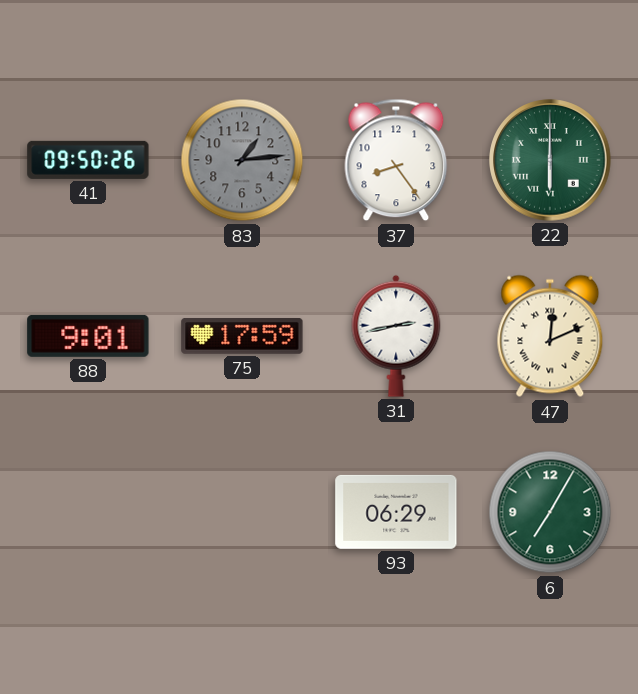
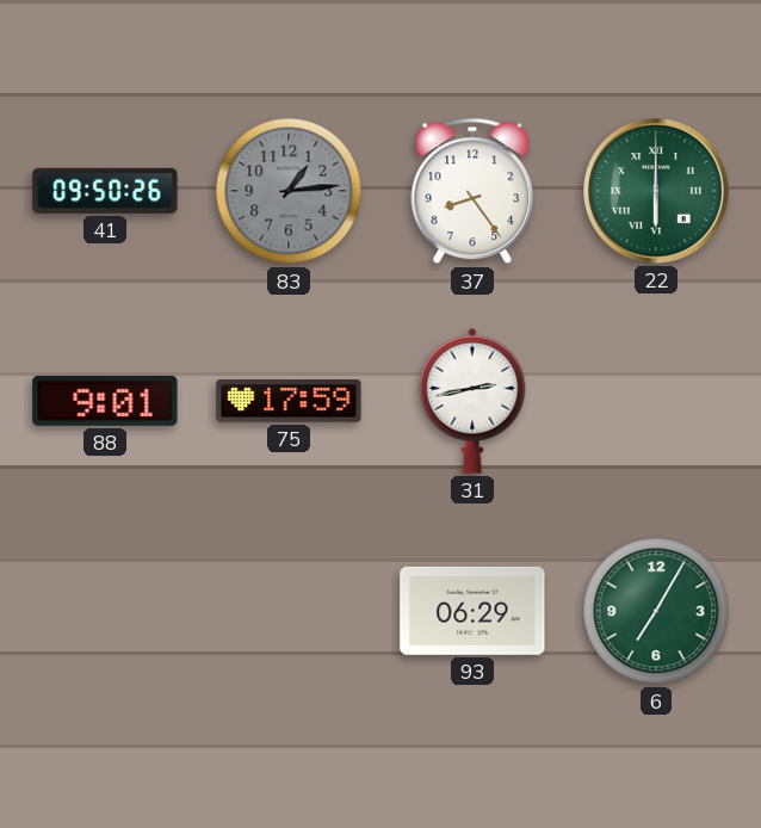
47: 12:11 -> none (550, 336)
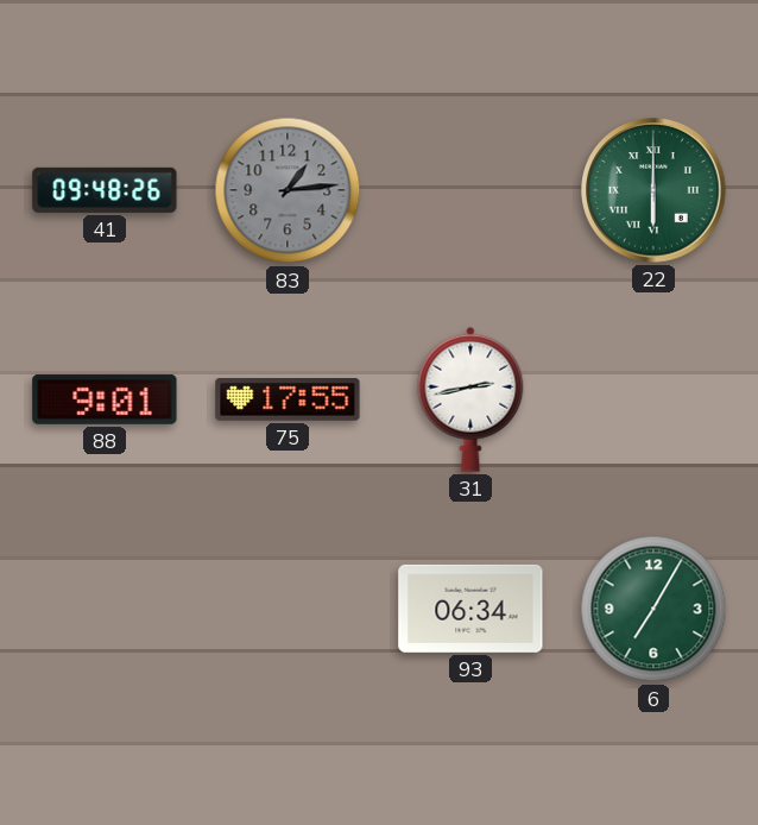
41: 09:50 -> 09:48 (105, 190)
37: 8:24 -> none (472, 191)
75: 17:59 -> 17:55 (288, 401)
93: 06:29 -> 06:34 (470, 609)
